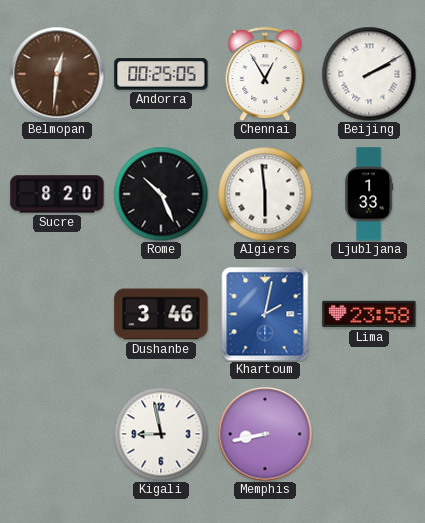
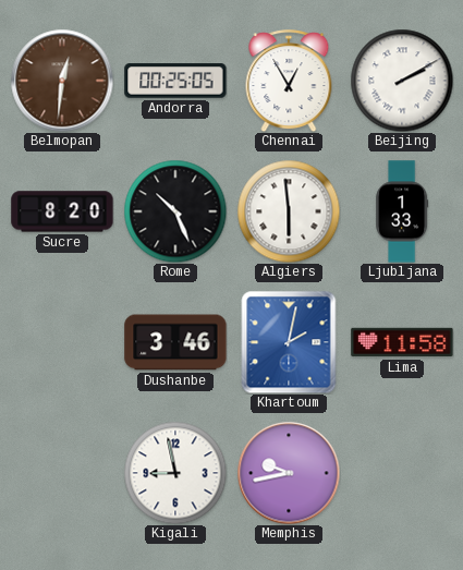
Lima: 23:58 -> 11:58 (402, 342)
Memphis: 8:43 -> 9:43 (289, 473)
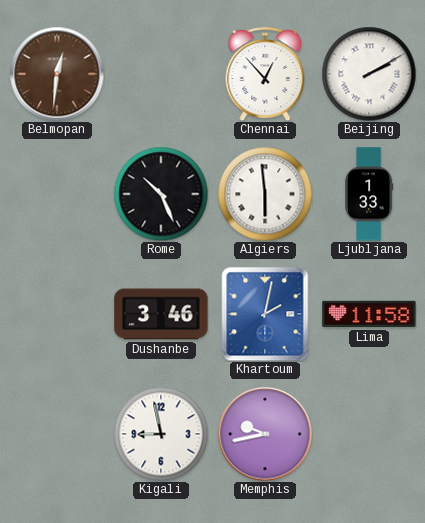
Andorra: 00:25 -> none (175, 81)
Chennai: 12:55 -> 12:53 (265, 74)
Sucre: 8:20 -> none (62, 211)
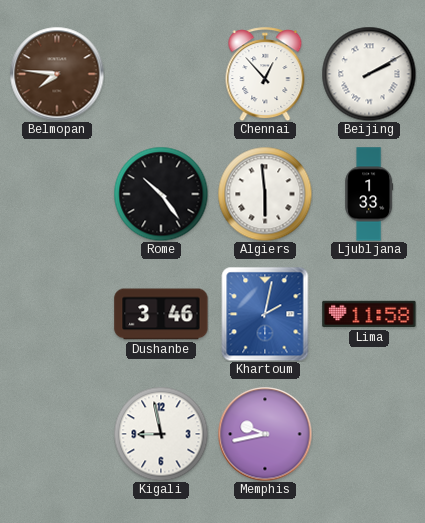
Belmopan: 12:31 -> 7:46 (57, 74)
Rome: 10:26 -> 10:24 (161, 194)
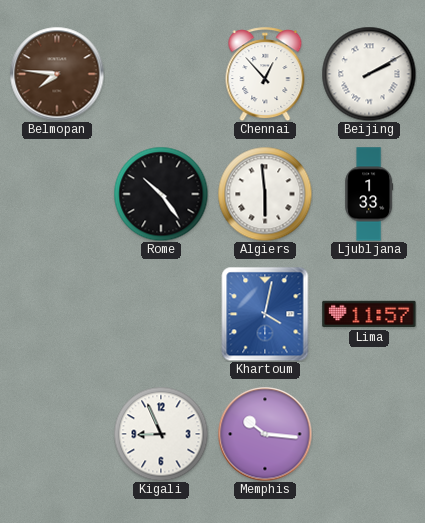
Dushanbe: 3:46 -> none (161, 314)
Khartoum: 2:02 -> 4:02 (265, 314)
Lima: 11:58 -> 11:57 (369, 314)
Kigali: 8:58 -> 8:56 (161, 434)
Memphis: 9:43 -> 10:16 (265, 434)
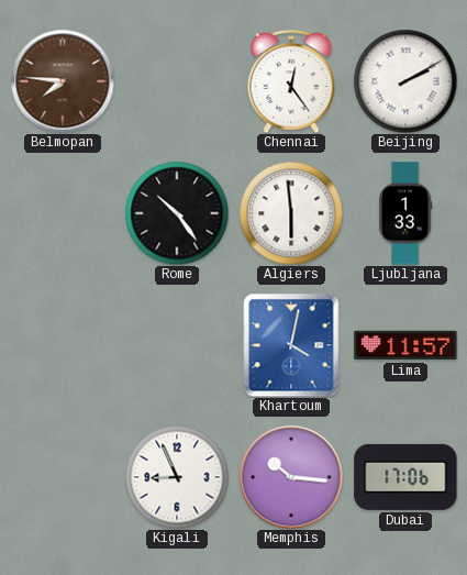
Chennai: 12:53 -> 12:24 (291, 81)
Dubai: none -> 17:06 (405, 477)
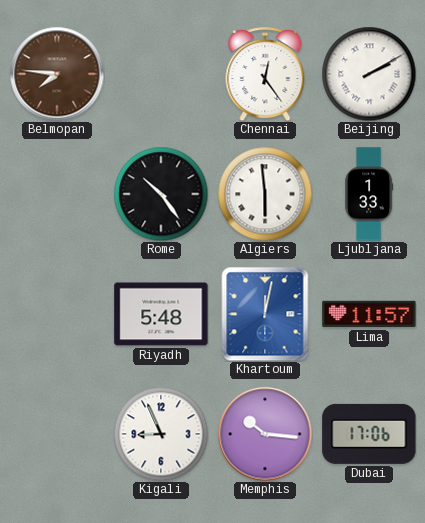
Riyadh: none -> 5:48 (161, 314)
Khartoum: 4:02 -> 12:02 (265, 314)
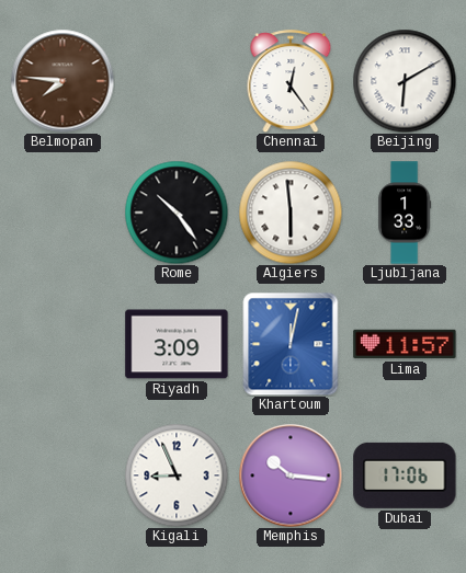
Beijing: 2:10 -> 6:10 (405, 81)
Riyadh: 5:48 -> 3:09 (177, 344)
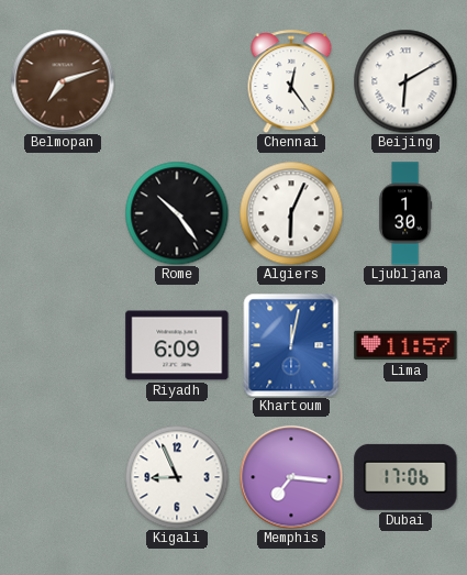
Belmopan: 7:46 -> 7:12 (63, 81)
Algiers: 5:59 -> 6:04 (291, 213)
Ljubljana: 1:33 -> 1:30 (405, 213)
Riyadh: 3:09 -> 6:09 (177, 345)
Memphis: 10:16 -> 7:16 (291, 477)
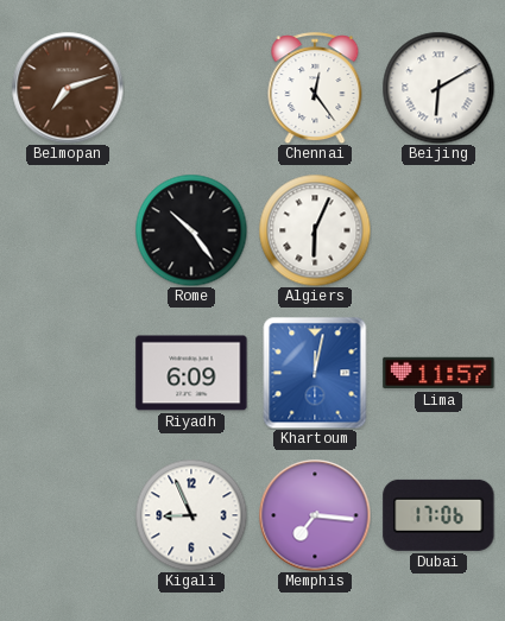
Ljubljana: 1:30 -> none (405, 213)
